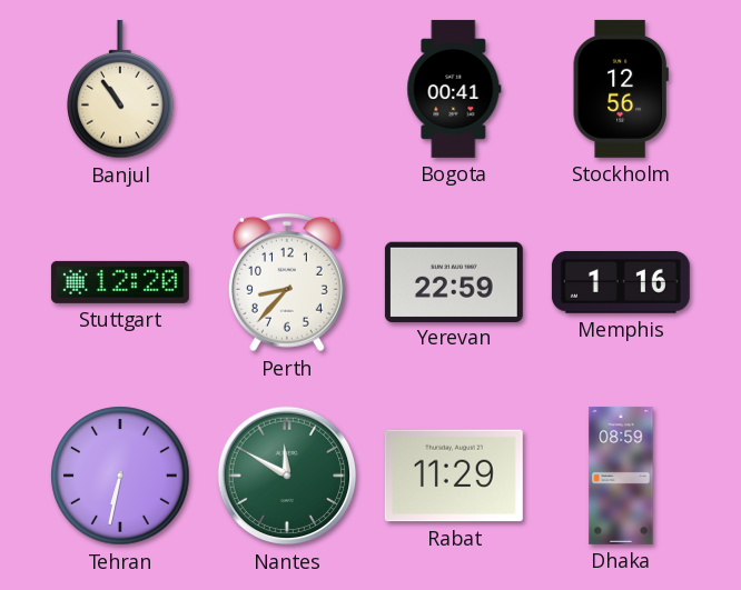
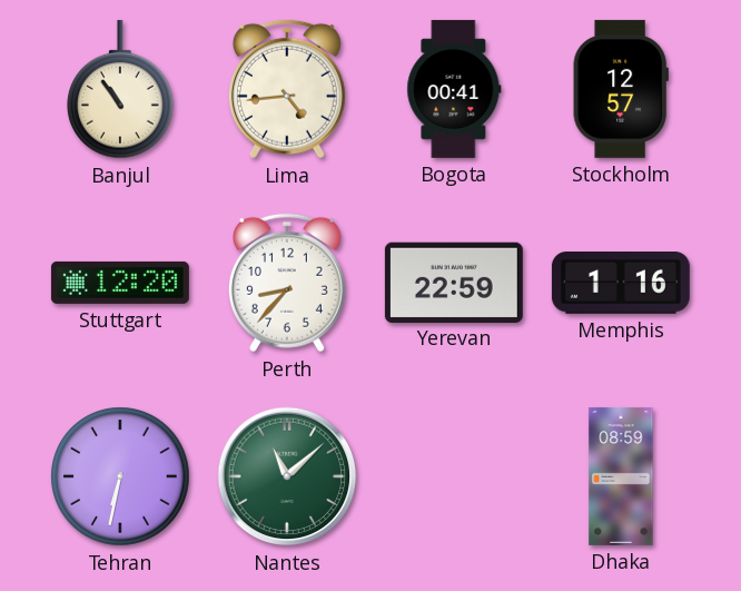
Lima: none -> 4:44 (287, 89)
Stockholm: 12:56 -> 12:57 (621, 89)
Nantes: 11:50 -> 11:08 (287, 476)
Rabat: 11:29 -> none (454, 476)
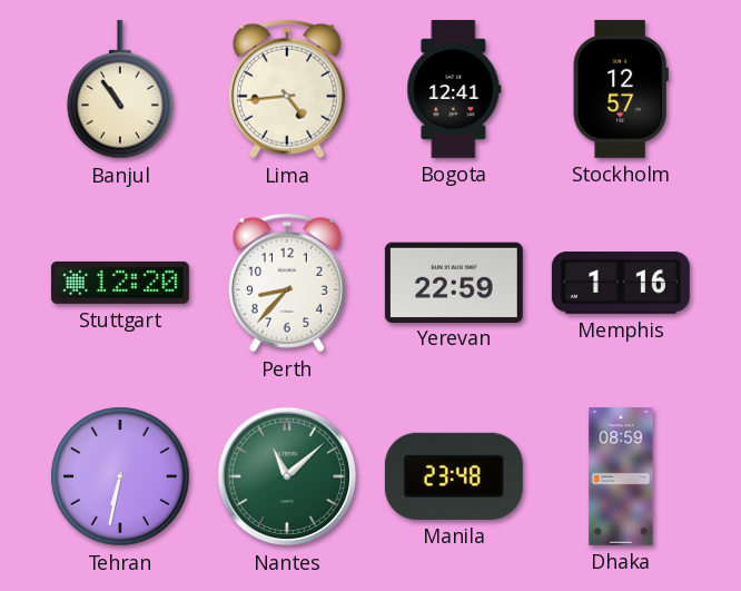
Bogota: 00:41 -> 12:41 (454, 89)
Manila: none -> 23:48 (454, 476)
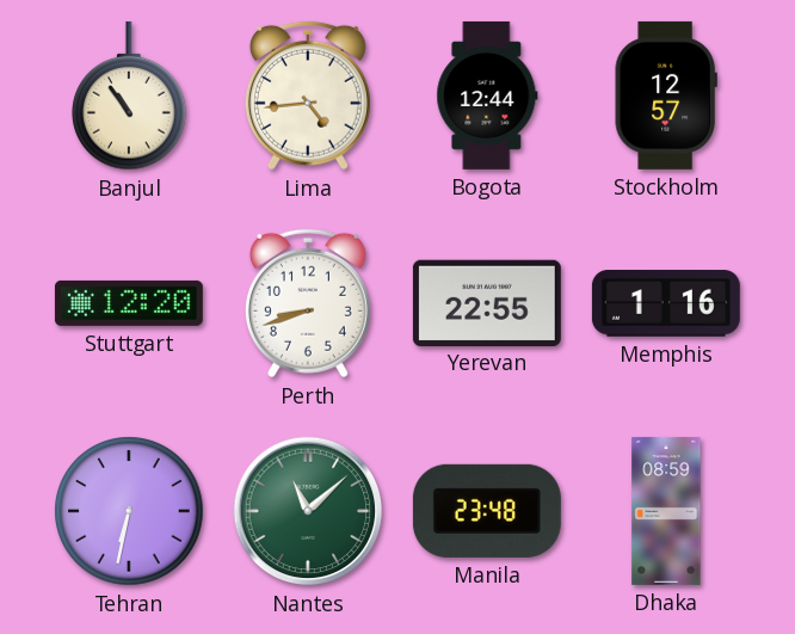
Bogota: 12:41 -> 12:44 (487, 96)
Perth: 8:37 -> 8:42 (308, 303)
Yerevan: 22:59 -> 22:55 (487, 302)
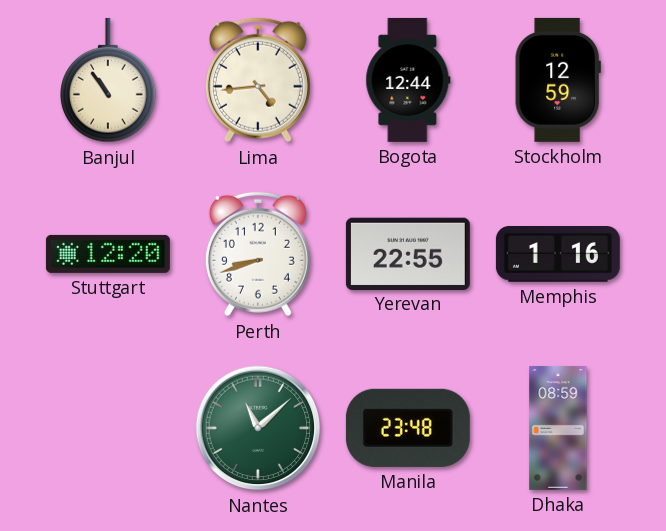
Stockholm: 12:57 -> 12:59 (558, 80)
Tehran: 6:32 -> none (129, 511)
